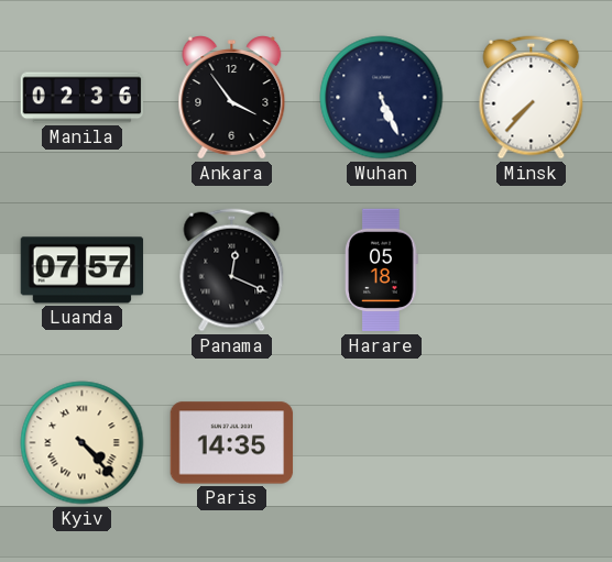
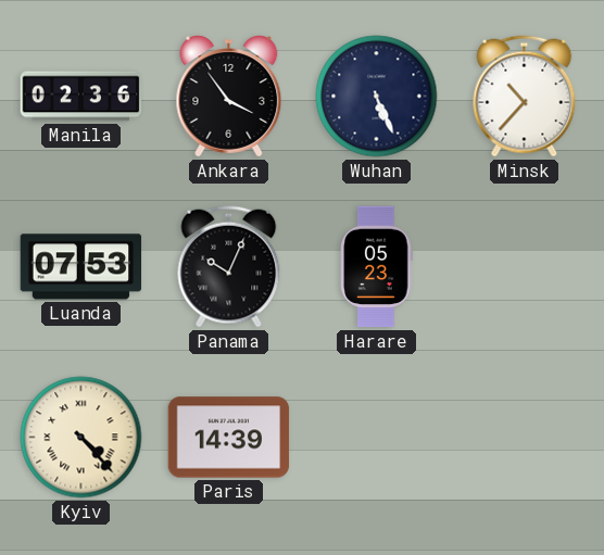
Minsk: 7:37 -> 10:37 (525, 97)
Luanda: 07:57 -> 07:53 (81, 267)
Panama: 12:19 -> 10:04 (229, 267)
Harare: 05:18 -> 05:23 (377, 267)
Paris: 14:35 -> 14:39 (229, 438)
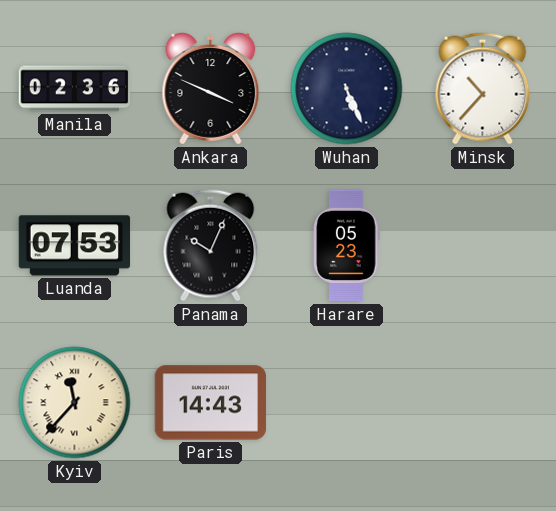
Ankara: 3:54 -> 3:49 (211, 89)
Kyiv: 4:23 -> 11:37 (75, 403)
Paris: 14:39 -> 14:43 (211, 403)
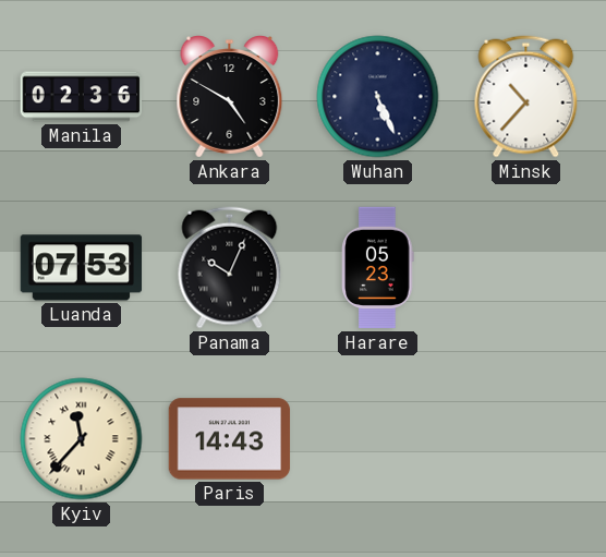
Ankara: 3:49 -> 4:50 (230, 97)
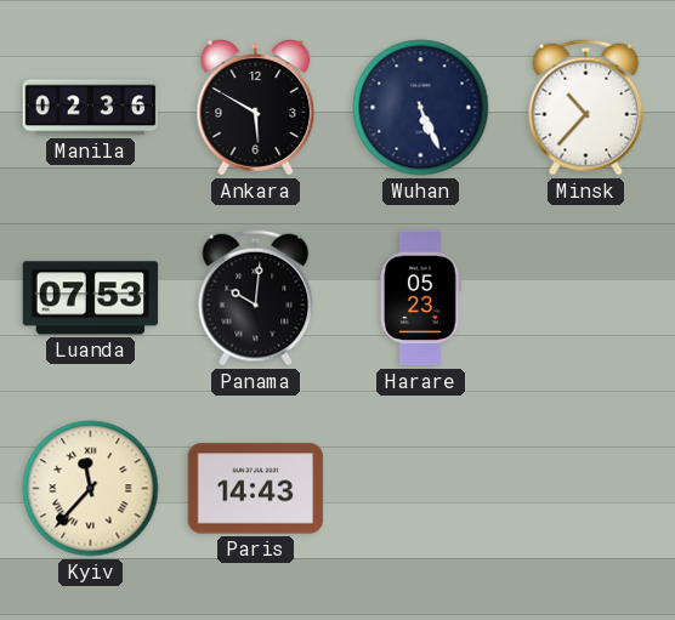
Ankara: 4:50 -> 5:50 (256, 108)
Panama: 10:04 -> 10:01 (256, 298)
